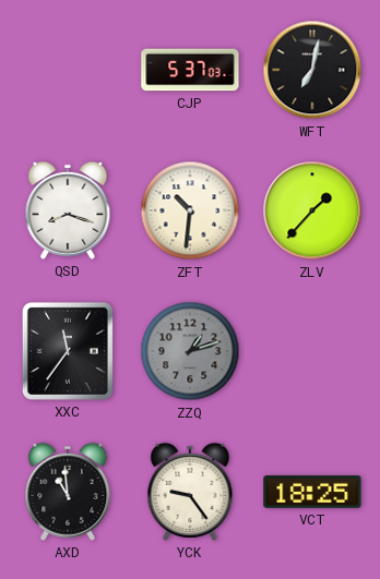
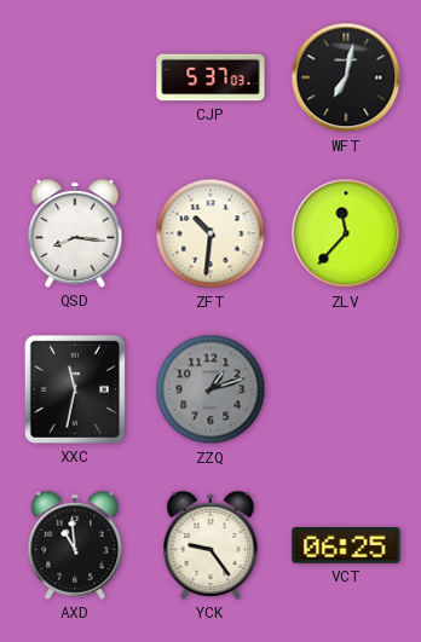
QSD: 8:18 -> 8:16 (75, 233)
ZLV: 1:37 -> 11:37 (346, 233)
XXC: 11:36 -> 11:32 (75, 389)
VCT: 18:25 -> 06:25 (346, 546)
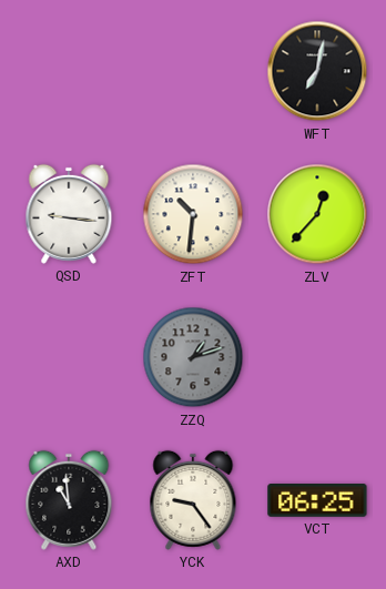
CJP: 5:37 -> none (211, 77)
QSD: 8:16 -> 9:16 (69, 214)
ZLV: 11:37 -> 12:37 (317, 214)
XXC: 11:32 -> none (75, 389)
